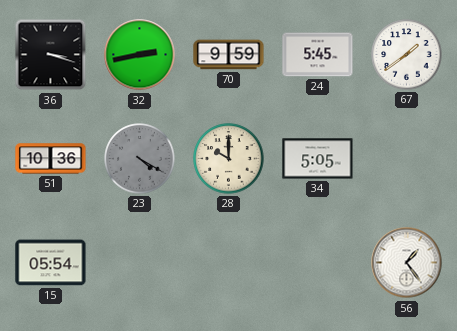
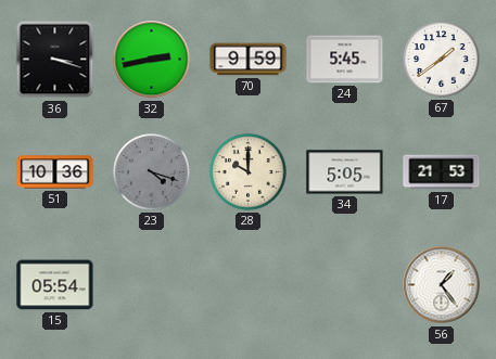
23: 4:20 -> 4:18 (152, 172)
17: none -> 21:53 (442, 172)
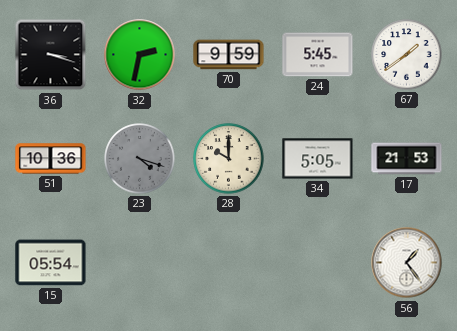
32: 2:43 -> 2:32 (140, 55)
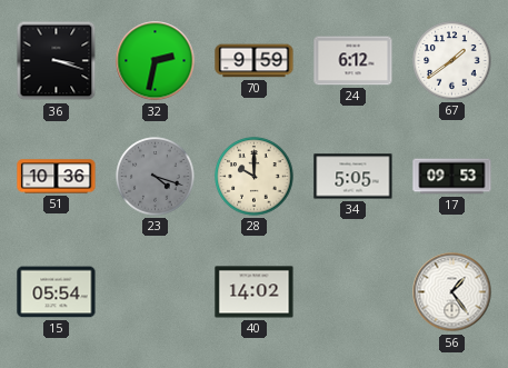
24: 5:45 -> 6:12 (353, 61)
17: 21:53 -> 09:53 (452, 177)
40: none -> 14:02 (255, 292)
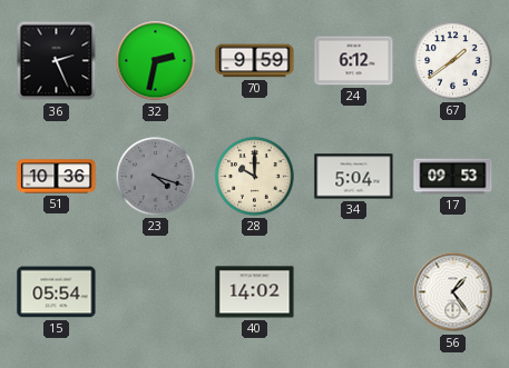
36: 3:18 -> 2:26 (57, 61)
34: 5:05 -> 5:04 (354, 177)
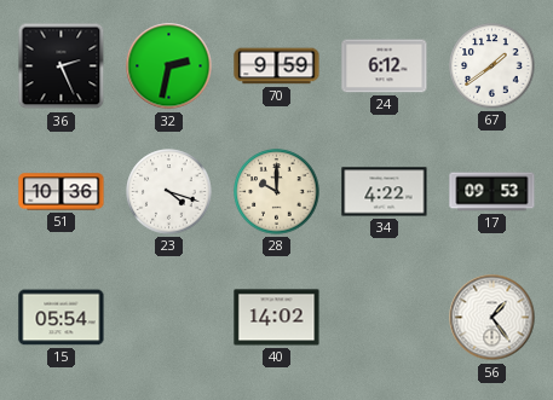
23 dial: grey -> white (169, 192)
34: 5:04 -> 4:22 (385, 192)
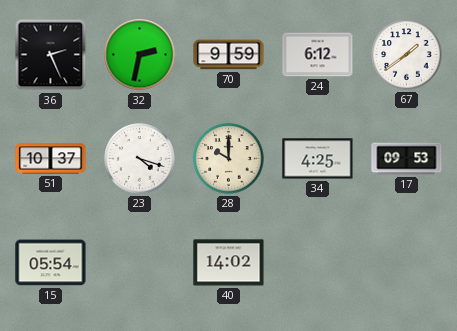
51: 10:36 -> 10:37 (51, 159)
34: 4:22 -> 4:25 (318, 159)
56: 1:24 -> none (492, 318)
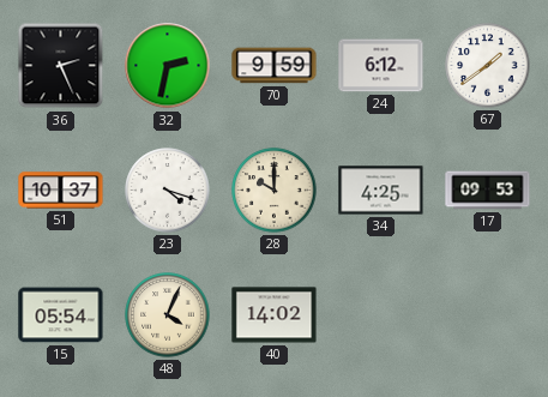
48: none -> 4:04 (168, 315)
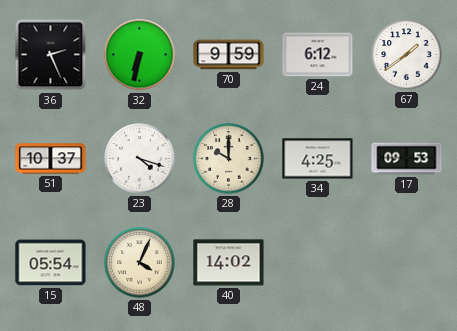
32: 2:32 -> 6:32 (140, 55)
